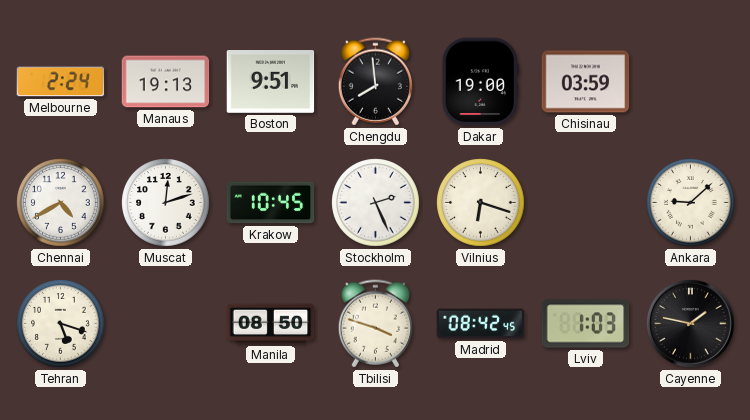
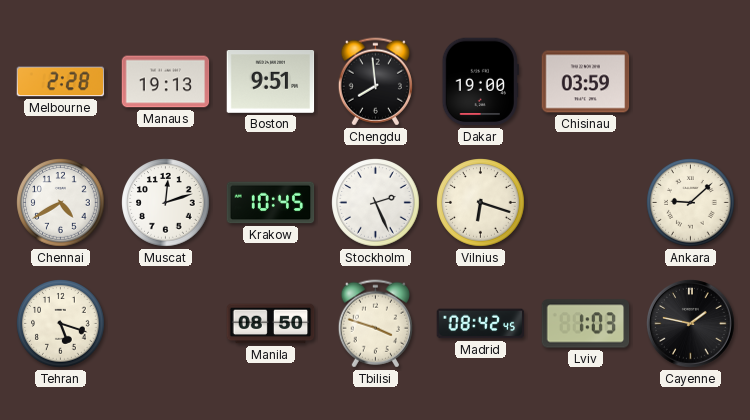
Melbourne: 2:24 -> 2:28 (61, 82)
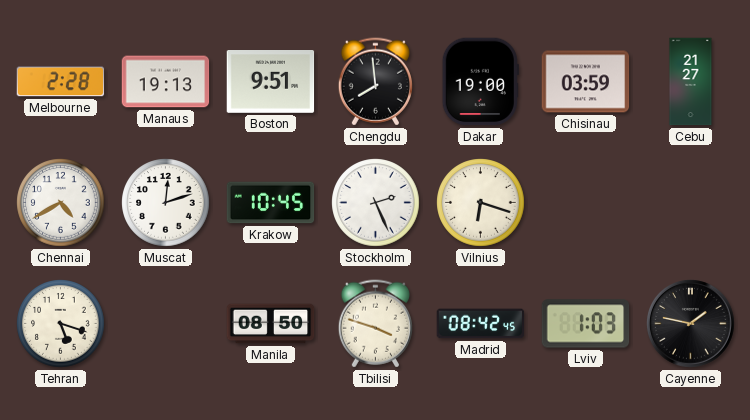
Cebu: none -> 21:27 (691, 82)
Ankara: 9:08 -> none (691, 203)
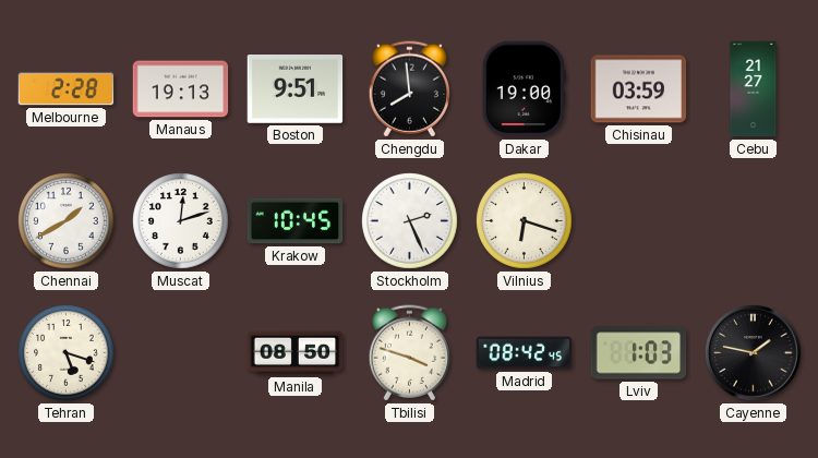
Chennai: 4:40 -> 1:40 (67, 221)
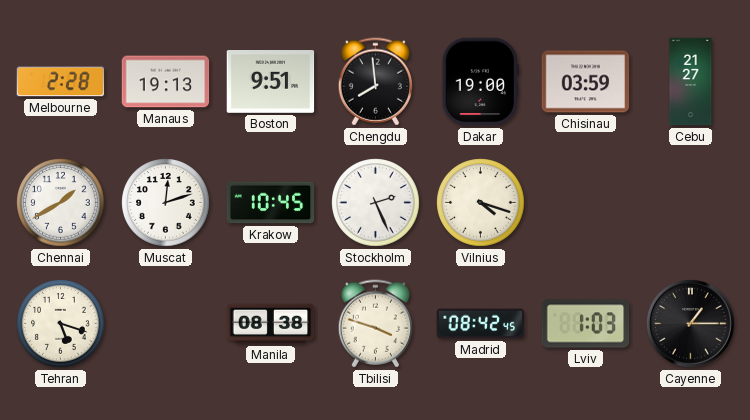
Vilnius: 6:18 -> 4:18 (481, 203)
Manila: 08:50 -> 08:38 (271, 324)
Cayenne: 1:47 -> 1:15 (691, 324)
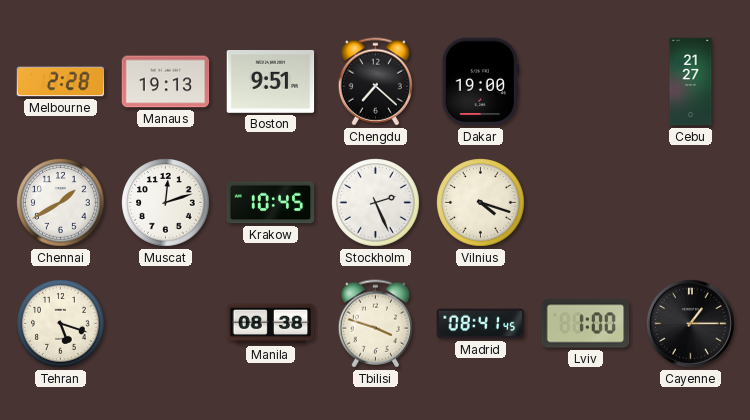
Chengdu: 7:59 -> 7:22 (375, 82)
Chisinau: 03:59 -> none (586, 82)
Madrid: 08:42 -> 08:41 (481, 324)
Lviv: 1:03 -> 1:00 (586, 324)
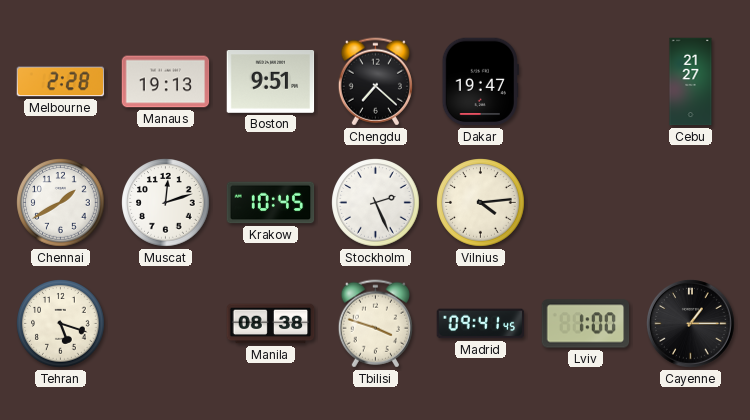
Dakar: 19:00 -> 19:47 (480, 82)
Vilnius: 4:18 -> 4:14 (481, 203)
Madrid: 08:41 -> 09:41 (481, 324)
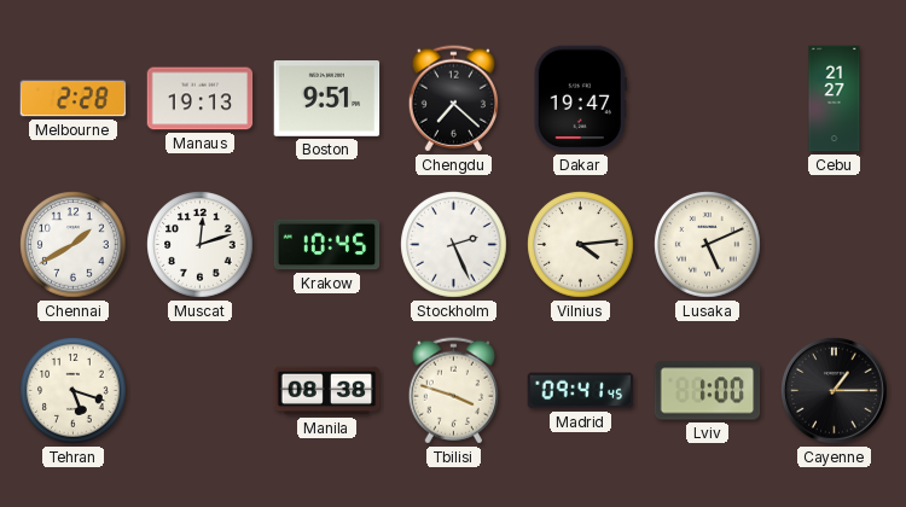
Lusaka: none -> 5:11 (708, 245)
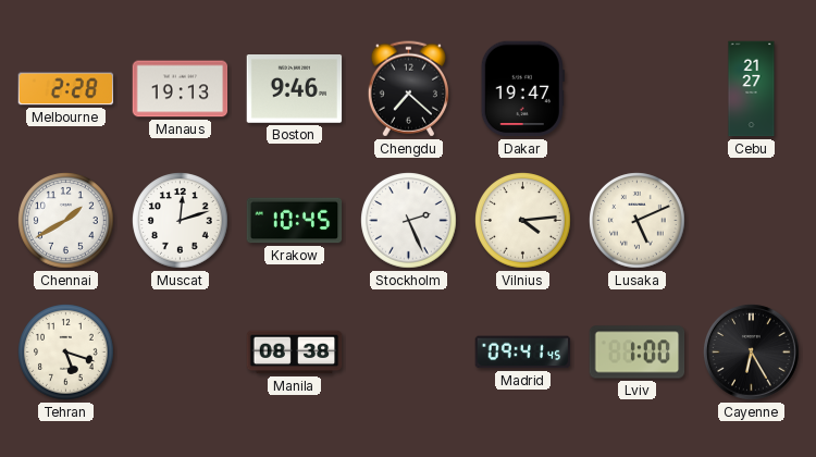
Boston: 9:51 -> 9:46 (295, 89)
Tbilisi: 3:48 -> none (453, 391)
Cayenne: 1:15 -> 6:25 (752, 353)
